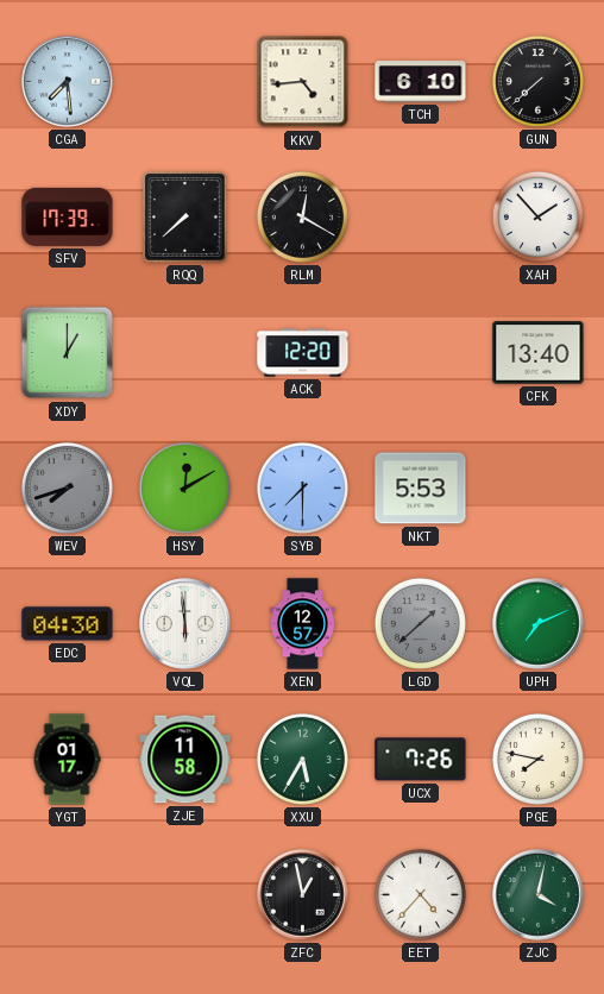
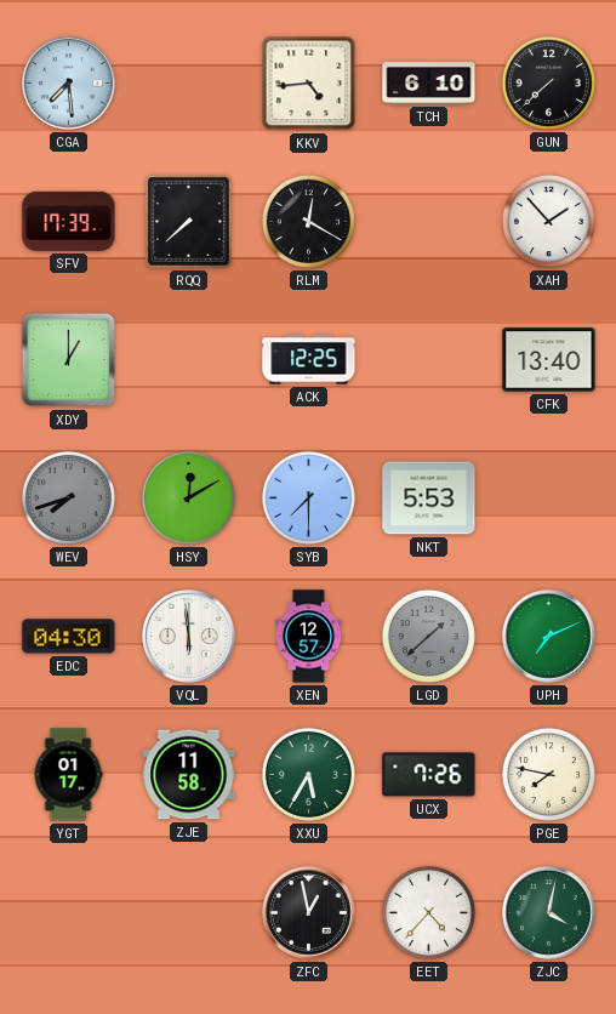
ACK: 12:20 -> 12:25 (309, 360)
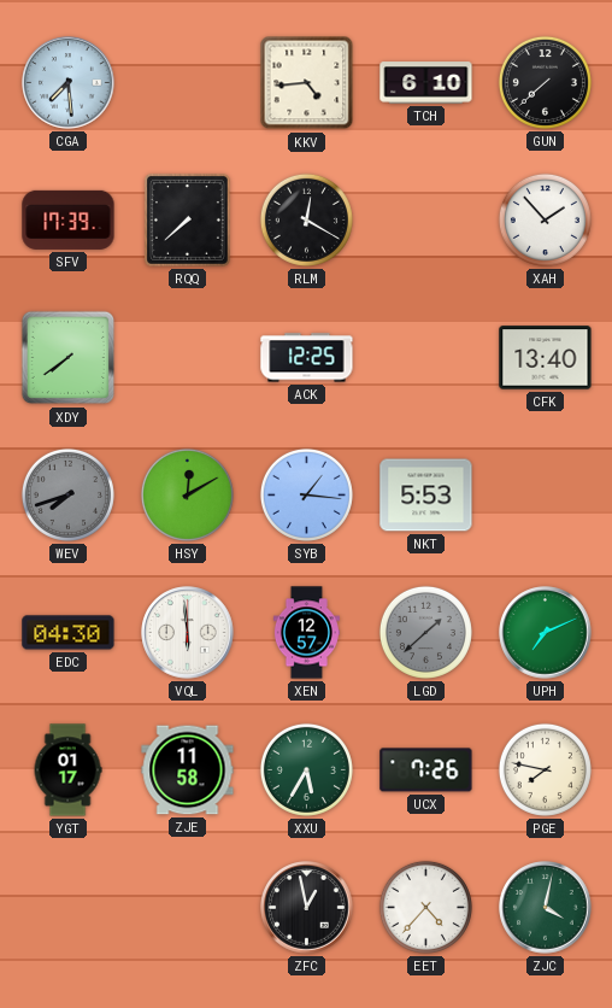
XDY: 1:00 -> 7:39 (69, 358)
SYB: 7:30 -> 1:16 (306, 494)
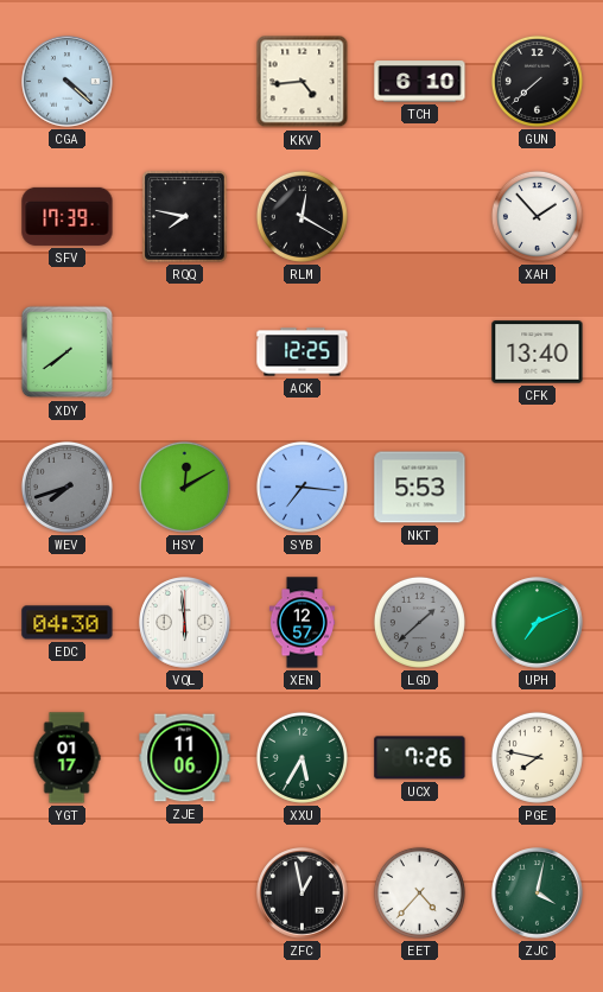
CGA: 7:29 -> 4:22 (68, 82)
RQQ: 7:38 -> 7:47 (184, 217)
SYB: 1:16 -> 7:16 (301, 487)
ZJE: 11:58 -> 11:06 (185, 758)
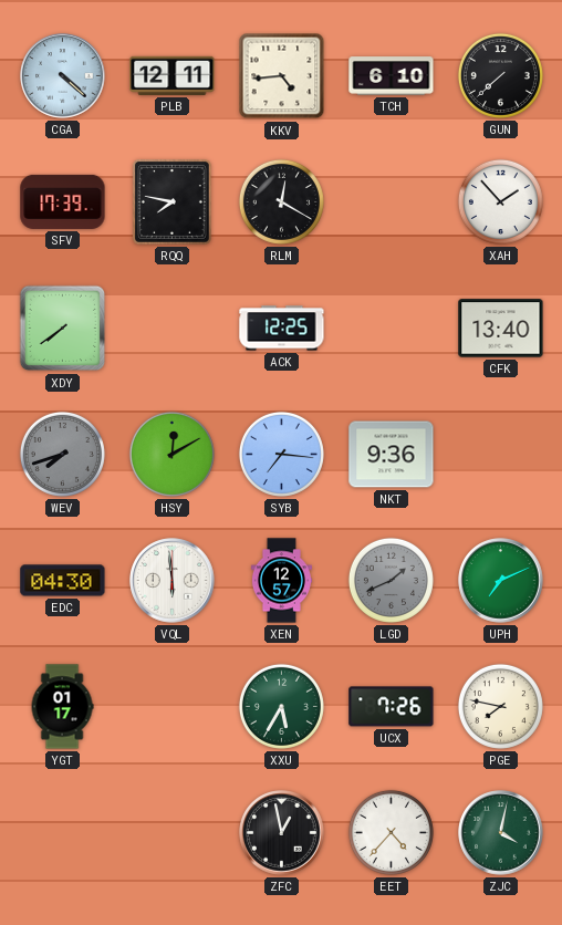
PLB: none -> 12:11 (173, 75)
NKT: 5:53 -> 9:36 (392, 455)
LGD: 1:38 -> 1:41 (391, 580)
ZJE: 11:06 -> none (185, 758)
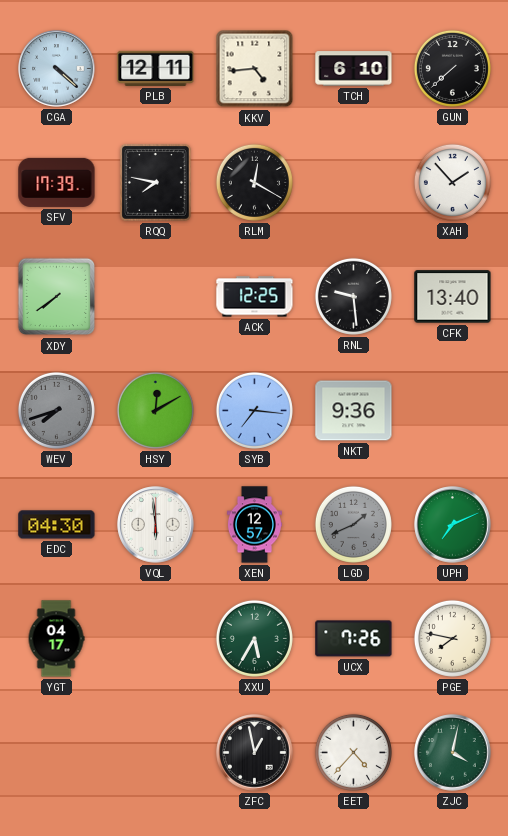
RNL: none -> 9:29 (353, 296)
YGT: 01:17 -> 04:17 (56, 639)
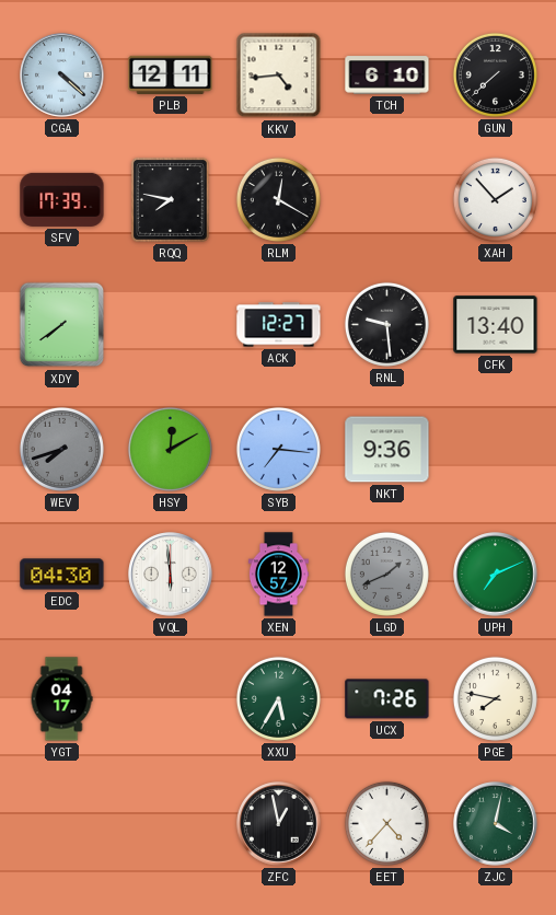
ACK: 12:25 -> 12:27 (279, 325)
